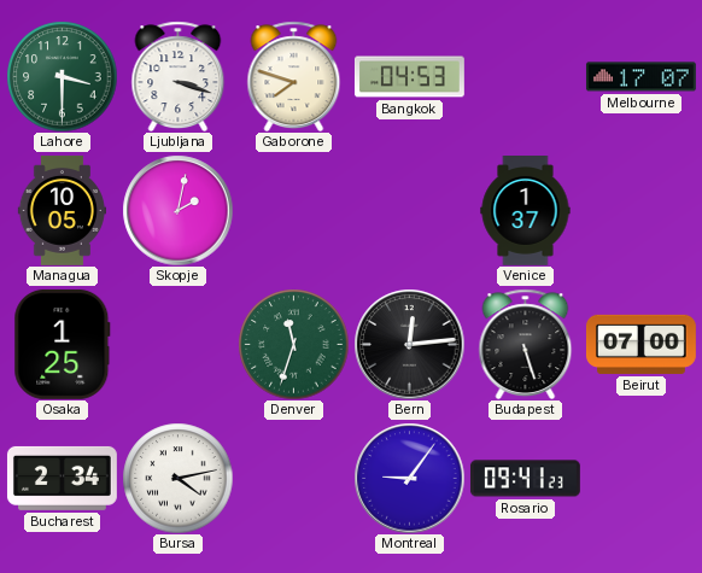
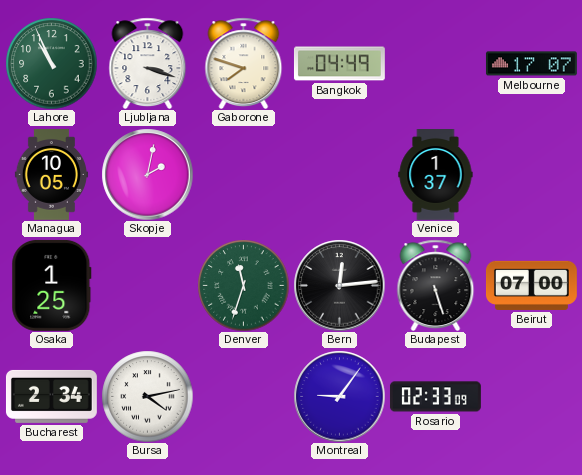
Lahore: 3:30 -> 10:56 (51, 63)
Bangkok: 04:53 -> 04:49 (340, 64)
Rosario: 09:41 -> 02:33 (435, 397)
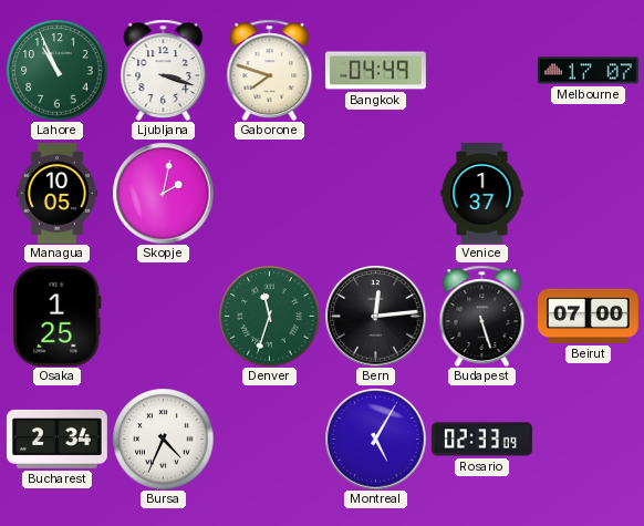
Bursa: 4:13 -> 4:34 (163, 439)
Montreal: 9:06 -> 5:05 (375, 439)
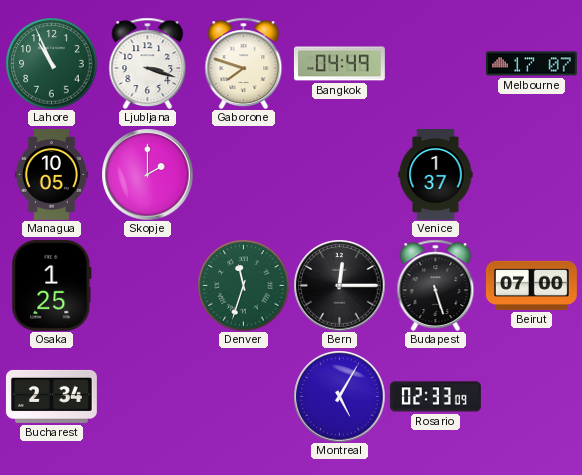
Skopje: 2:02 -> 2:00 (147, 174)
Bern: 12:14 -> 12:15 (339, 285)
Bursa: 4:34 -> none (163, 439)
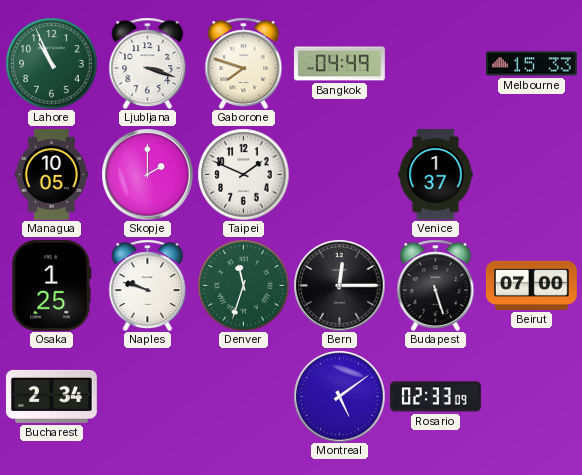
Melbourne: 17:07 -> 15:33 (531, 64)
Taipei: none -> 1:49 (243, 174)
Naples: none -> 9:48 (148, 285)
Montreal: 5:05 -> 5:09 (339, 396)
